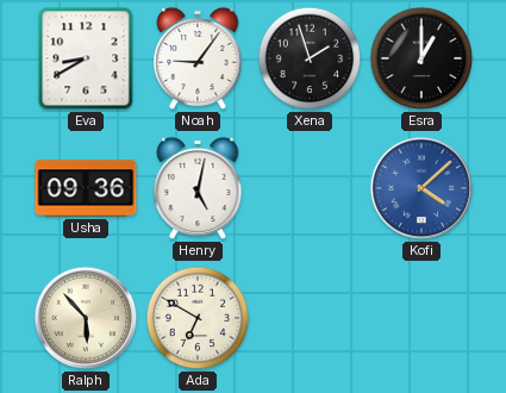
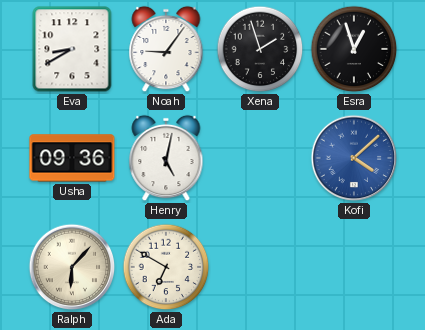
Esra: 1:00 -> 12:57 (354, 49)
Ralph: 5:53 -> 6:07 (72, 267)
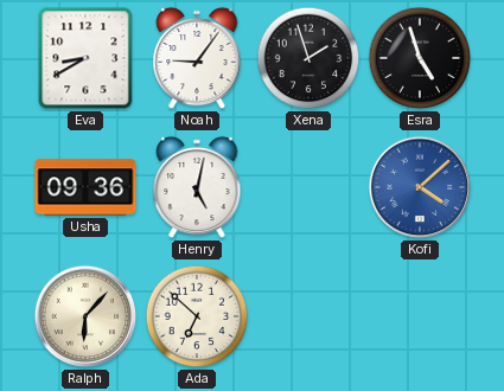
Esra: 12:57 -> 4:57 (420, 58)
Ada: 6:50 -> 6:52 (197, 316)
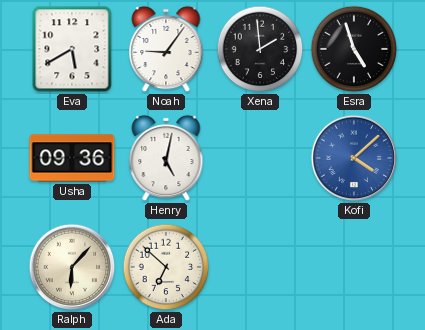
Eva: 8:40 -> 5:40 (72, 49)
Xena: 1:57 -> 1:59 (260, 49)
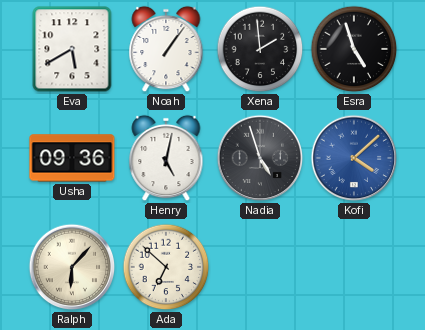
Noah: 9:06 -> 1:06 (166, 49)
Nadia: none -> 4:57 (260, 158)
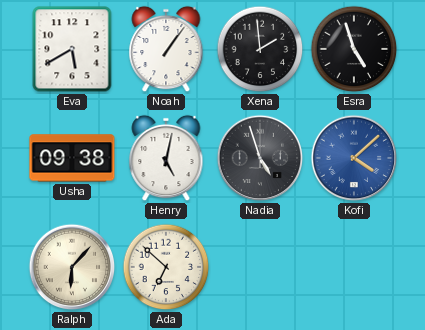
Usha: 09:36 -> 09:38 (72, 158)
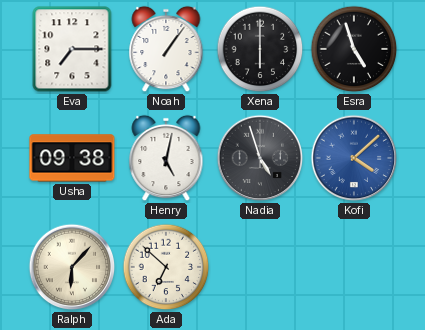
Eva: 5:40 -> 7:15 (72, 49)
Xena: 1:59 -> 6:00 (260, 49)
